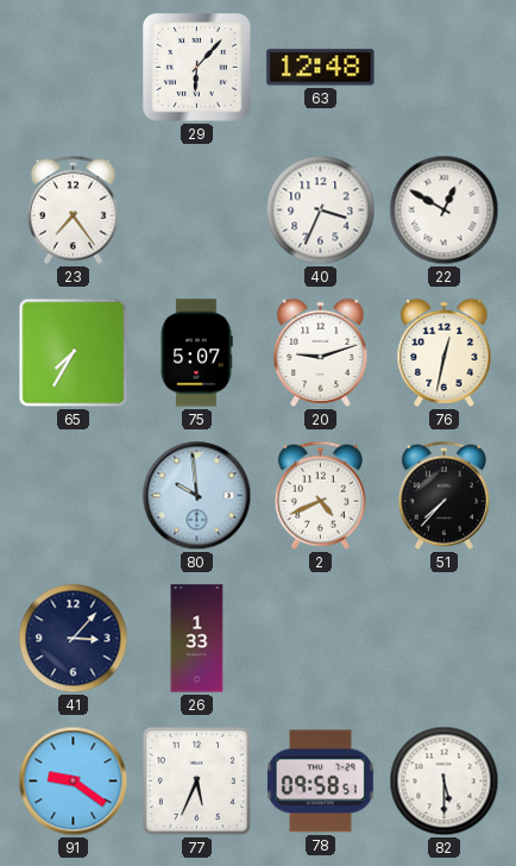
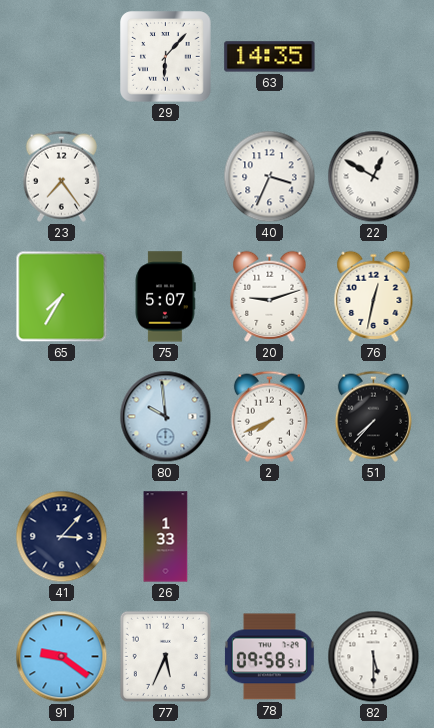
63: 12:48 -> 14:35 (270, 57)
2: 4:41 -> 7:41 (269, 416)
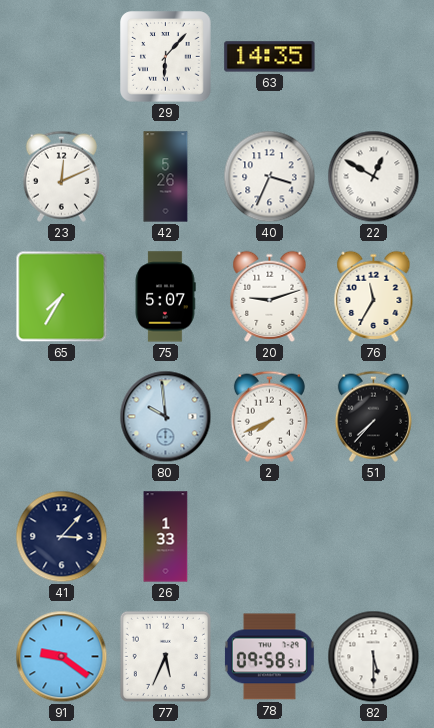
23: 7:24 -> 12:11 (61, 176)
42: none -> 5:26 (166, 177)
76: 12:32 -> 11:35 (374, 296)
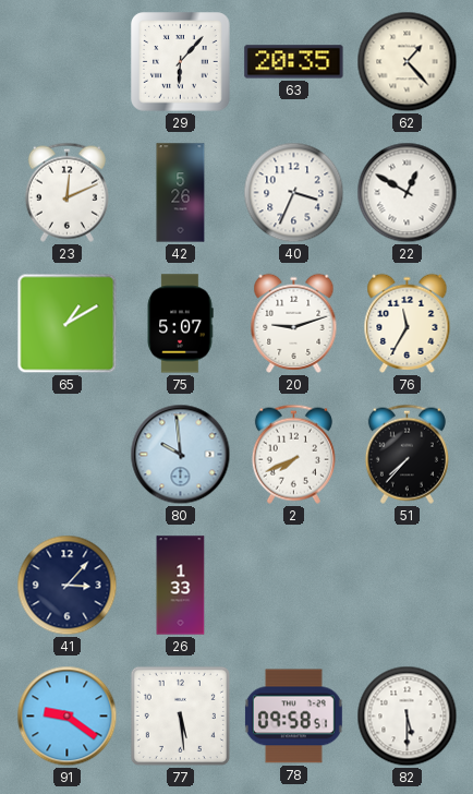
63: 14:35 -> 20:35 (294, 62)
62: none -> 1:23 (408, 62)
65: 7:35 -> 1:10 (68, 324)
77: 5:34 -> 5:29 (180, 715)
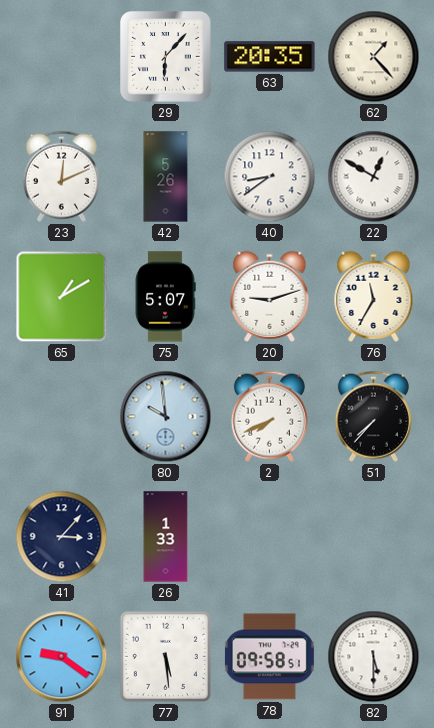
40: 3:34 -> 8:39 (270, 177)
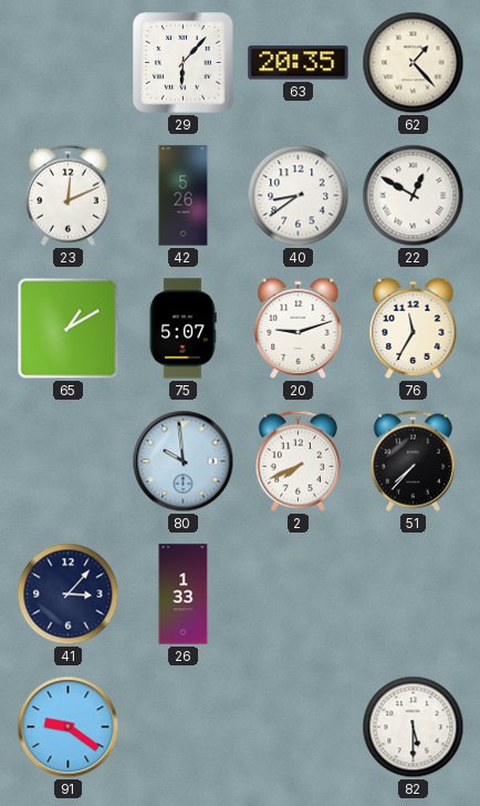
77: 5:29 -> none (165, 656)
78: 09:58 -> none (269, 657)
